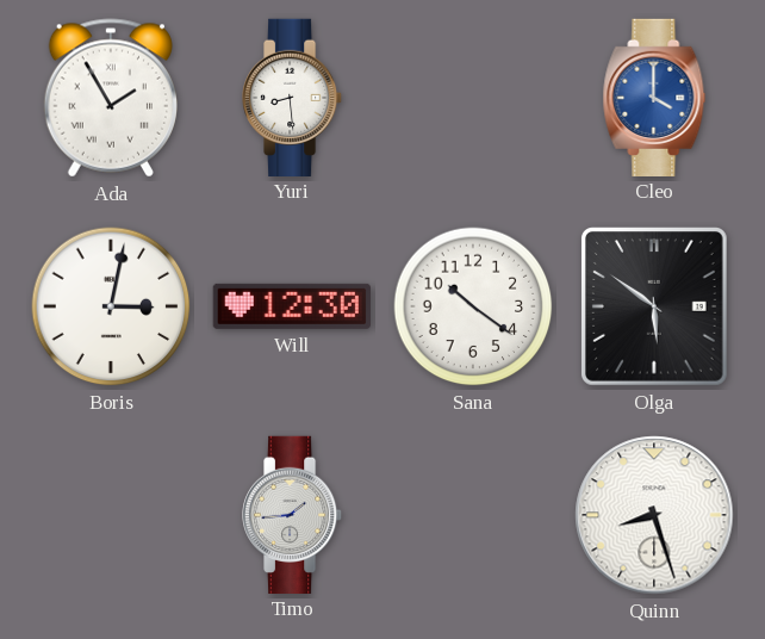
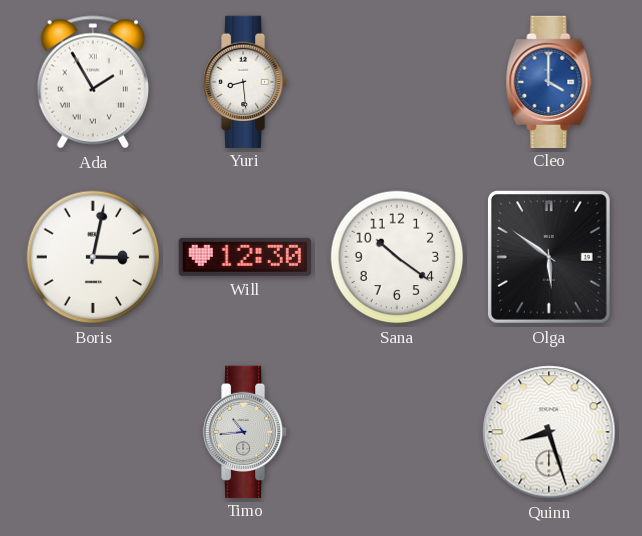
Timo: 1:44 -> 10:44 (246, 431)
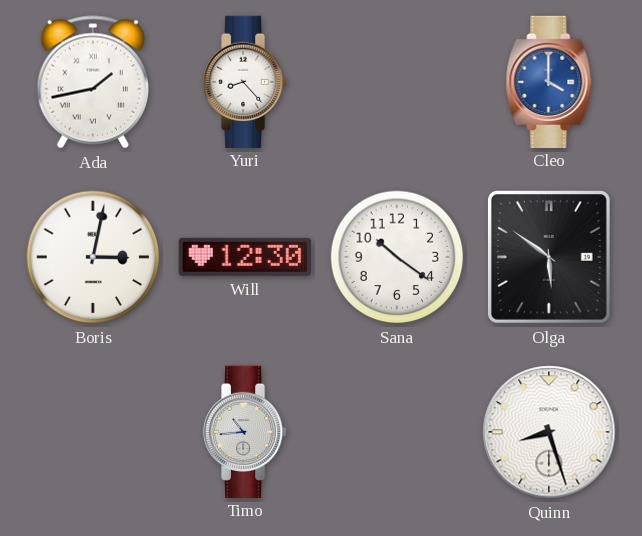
Ada: 1:55 -> 1:43 (93, 82)
Yuri: 8:29 -> 8:23 (246, 81)
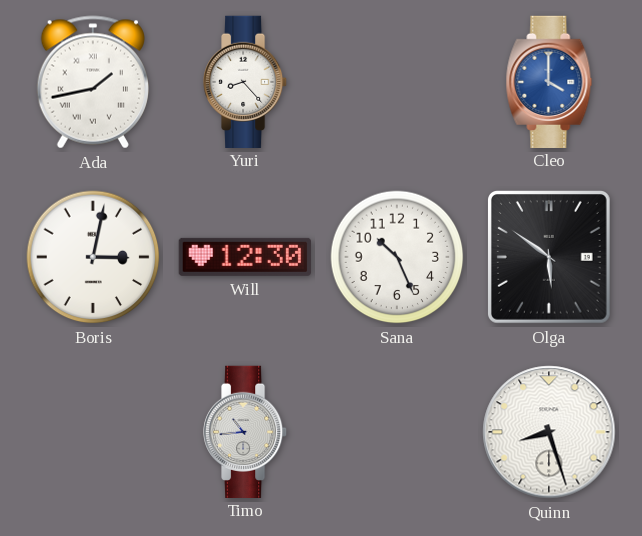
Sana: 10:21 -> 10:26 (397, 257)
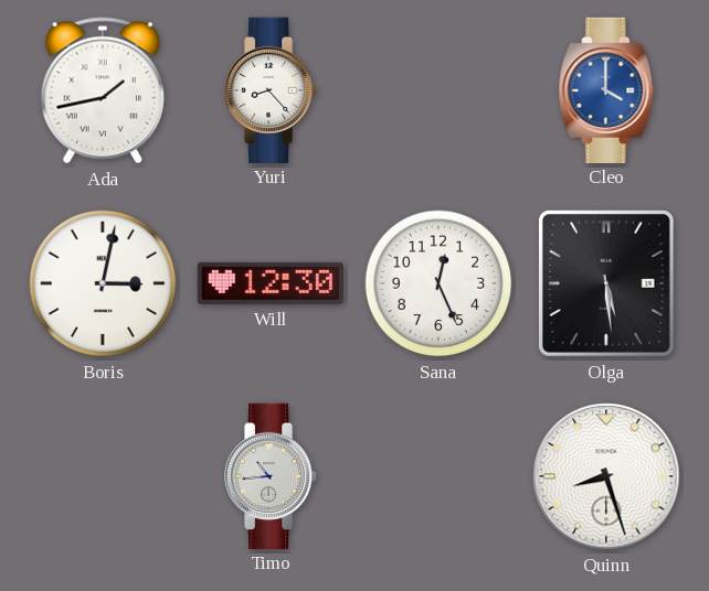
Sana: 10:26 -> 12:26 (438, 283)
Olga: 5:51 -> 5:29 (607, 284)
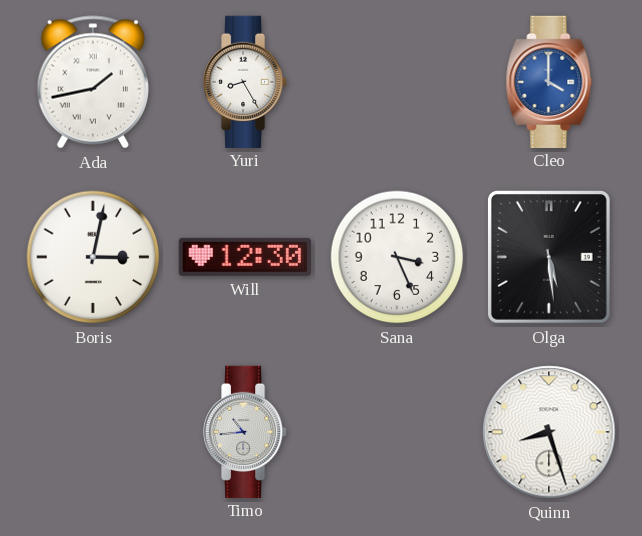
Yuri: 8:23 -> 8:25 (246, 81)
Sana: 12:26 -> 3:26 (397, 257)
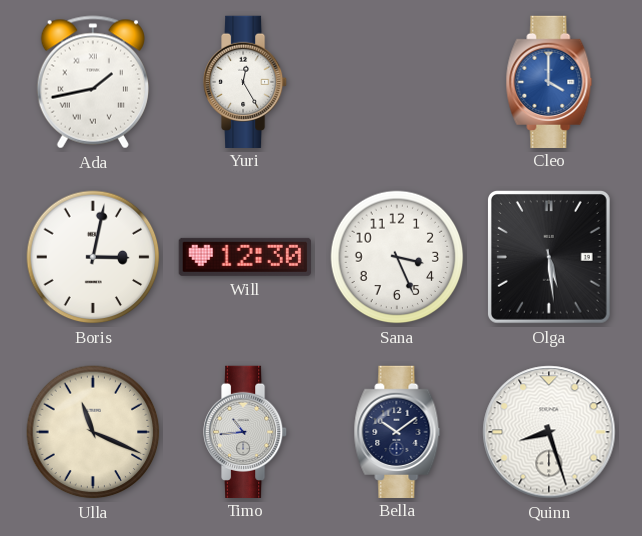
Yuri: 8:25 -> 12:25 (246, 81)
Ulla: none -> 11:19 (93, 432)
Bella: none -> 10:09 (397, 431)
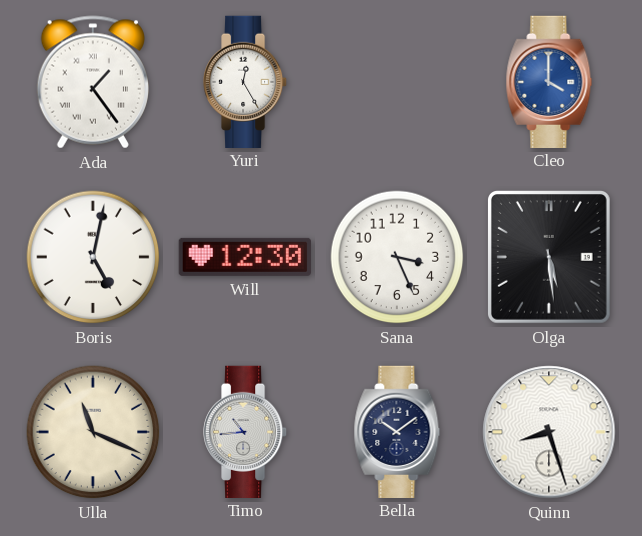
Ada: 1:43 -> 1:24 (93, 82)
Boris: 3:02 -> 5:02 (93, 257)
